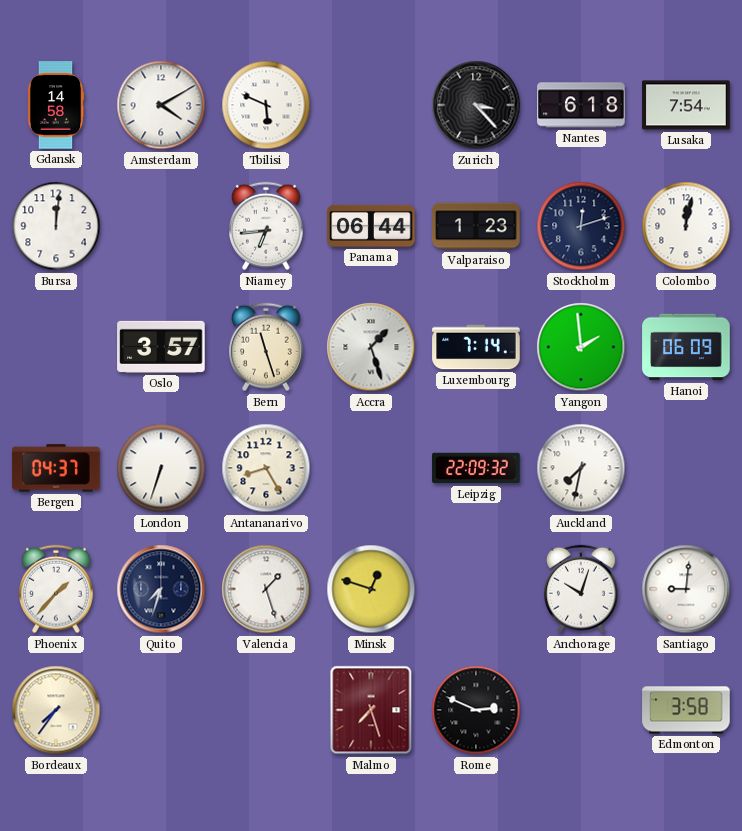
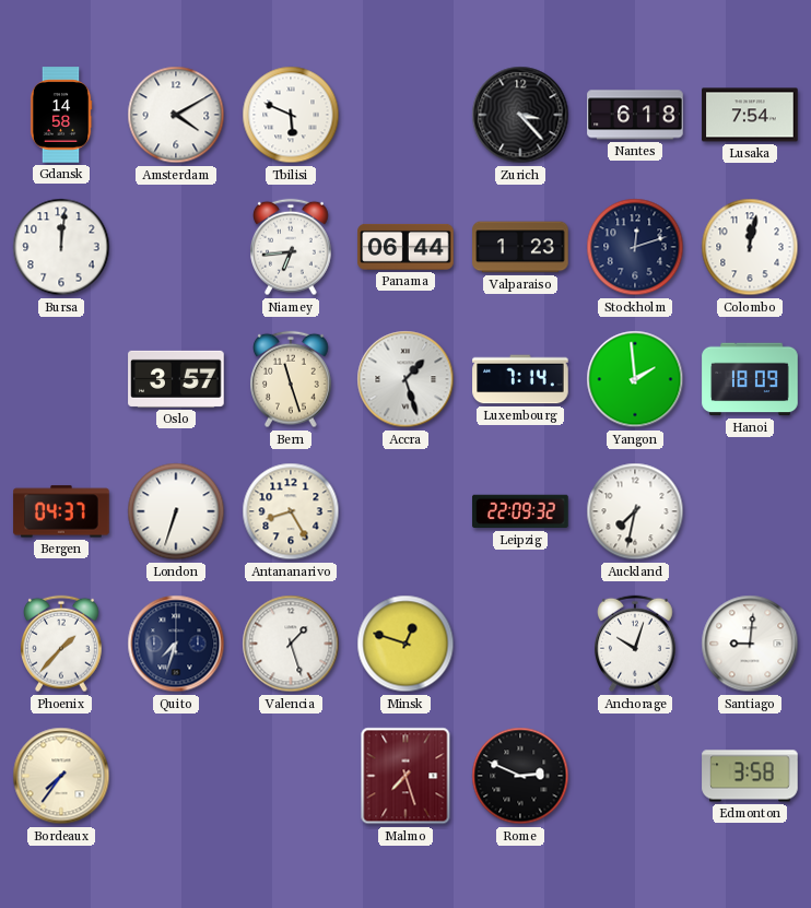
Hanoi: 06:09 -> 18:09 (750, 379)
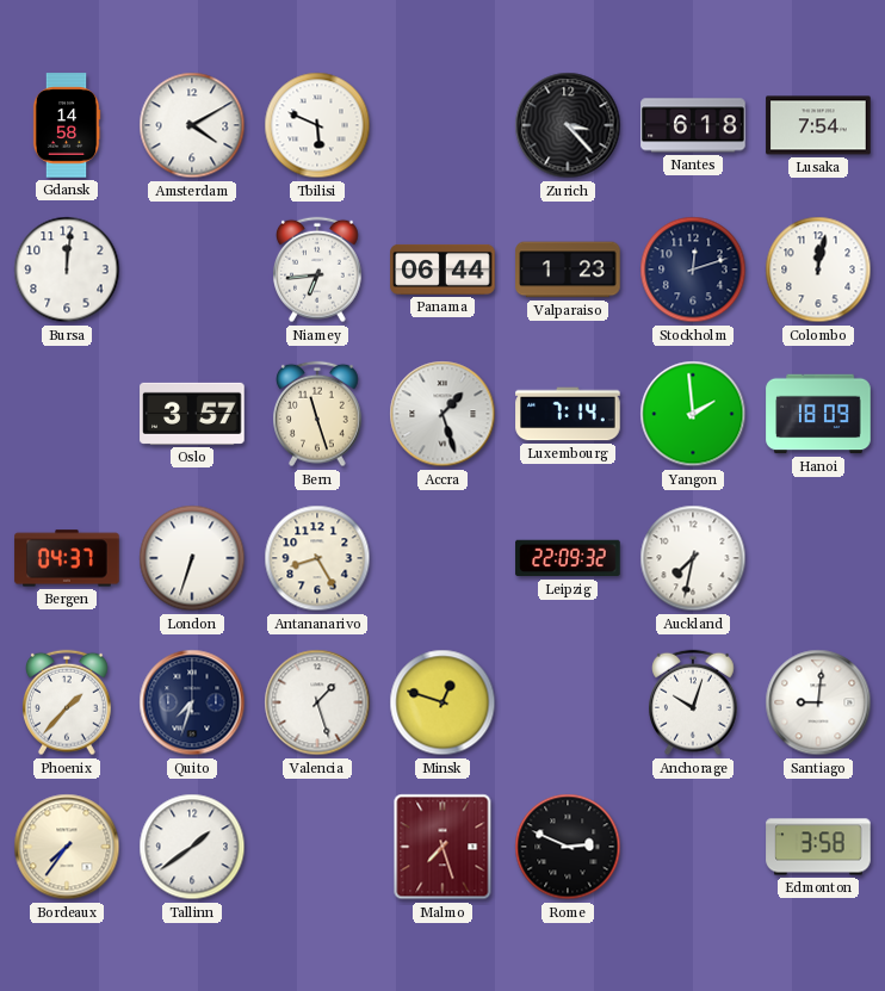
Tallinn: none -> 1:39 (192, 847)
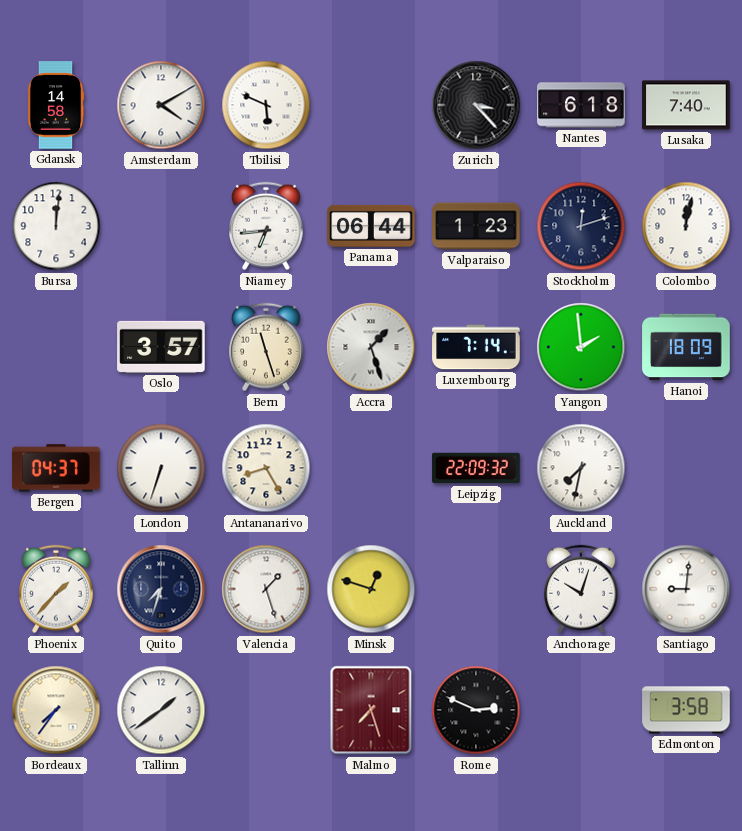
Lusaka: 7:54 -> 7:40 (686, 105)
